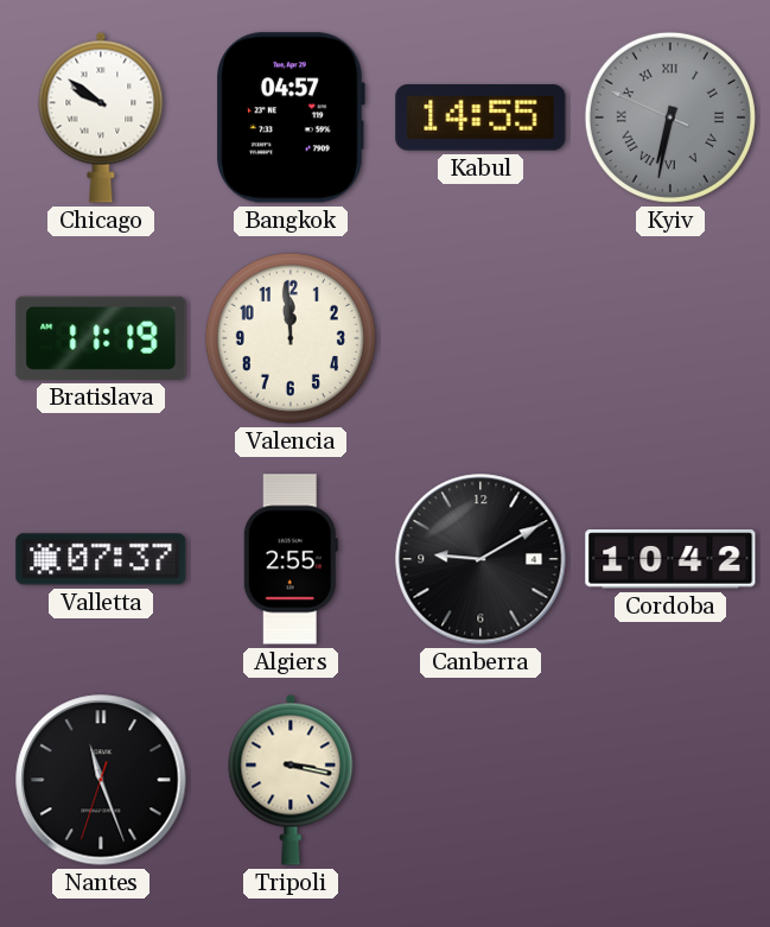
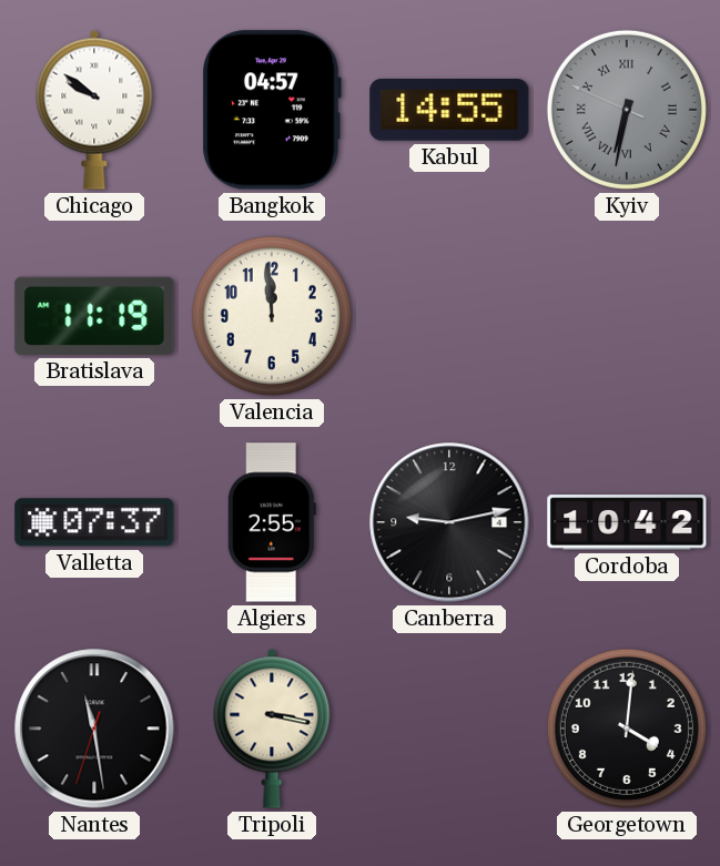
Canberra: 9:10 -> 9:13 (449, 522)
Nantes: 11:26 -> 11:28 (94, 729)
Georgetown: none -> 4:01 (627, 729)
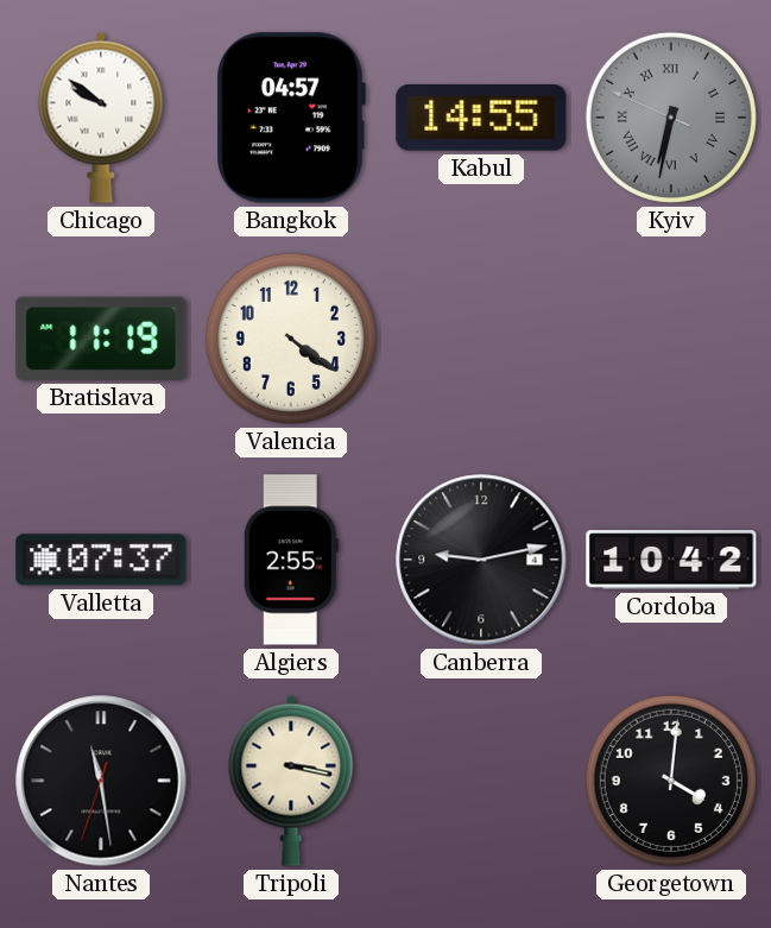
Valencia: 11:59 -> 4:21 (291, 339)
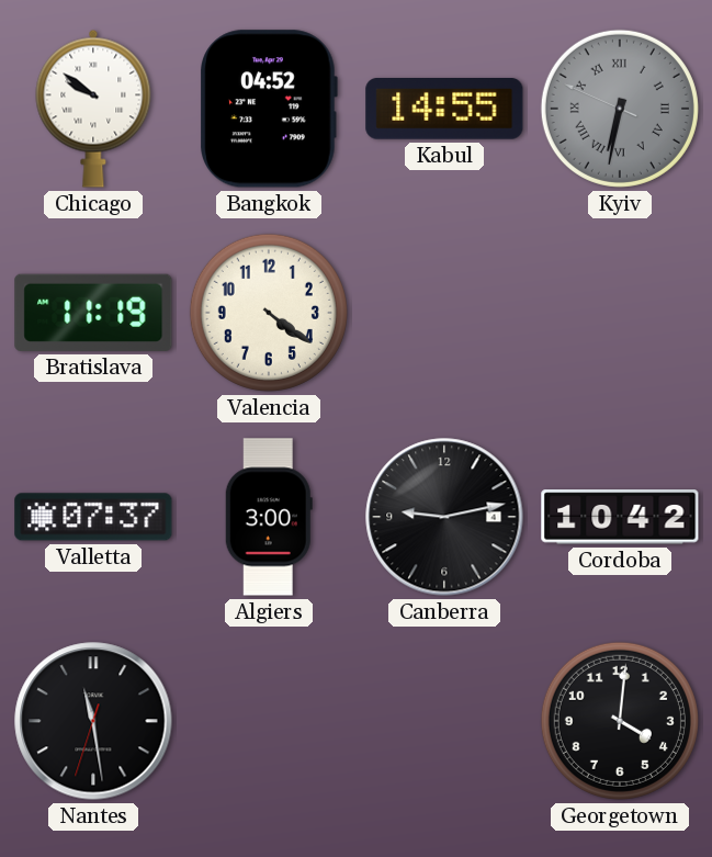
Bangkok: 04:57 -> 04:52 (269, 109)
Algiers: 2:55 -> 3:00 (269, 517)
Tripoli: 3:17 -> none (291, 781)
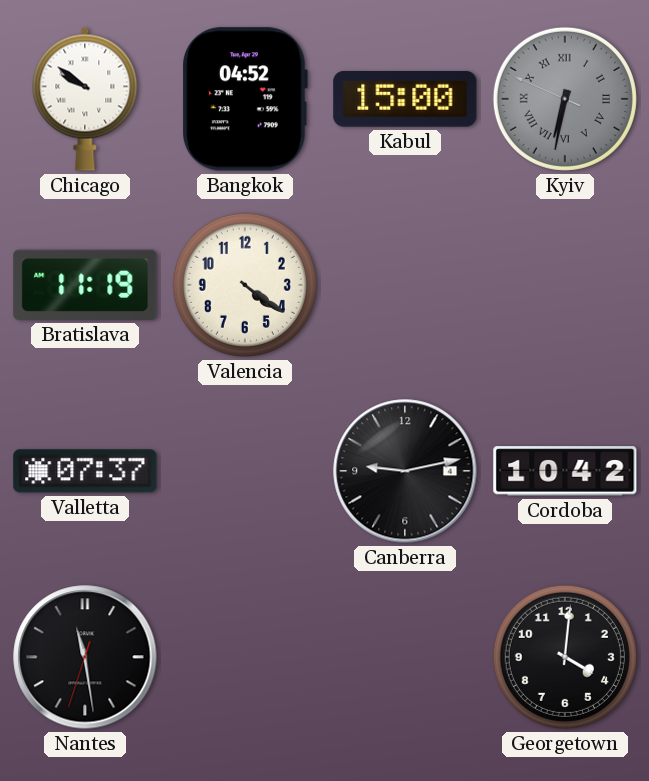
Kabul: 14:55 -> 15:00 (405, 100)
Algiers: 3:00 -> none (269, 517)
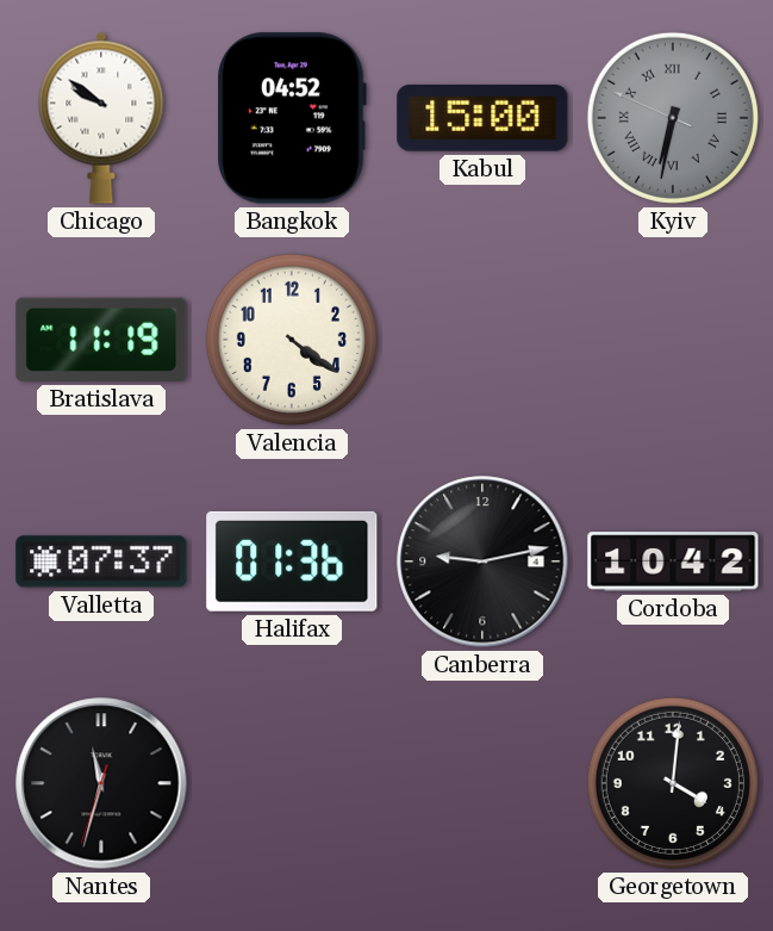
Halifax: none -> 01:36 (292, 561)
Nantes: 11:28 -> 11:32 (101, 783)
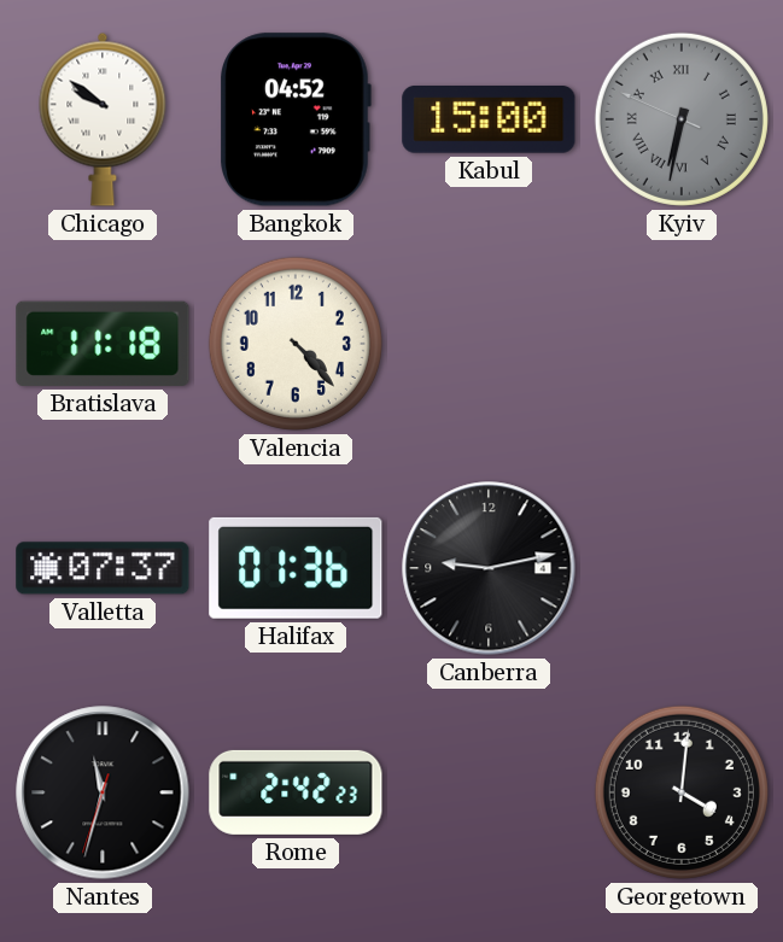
Bratislava: 11:19 -> 11:18 (103, 344)
Valencia: 4:21 -> 4:23 (296, 344)
Cordoba: 10:42 -> none (673, 561)
Rome: none -> 2:42 (296, 792)
